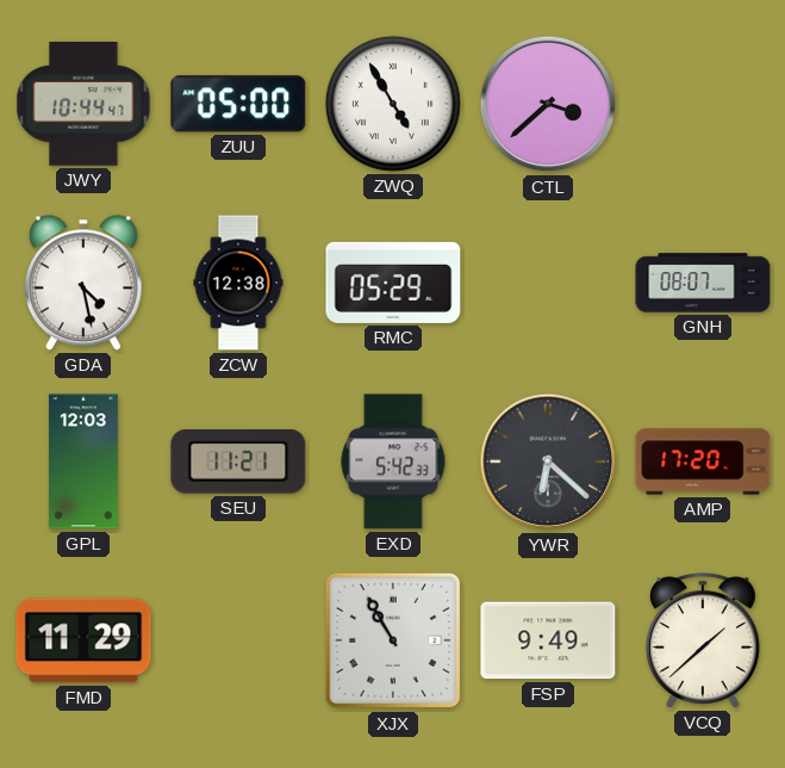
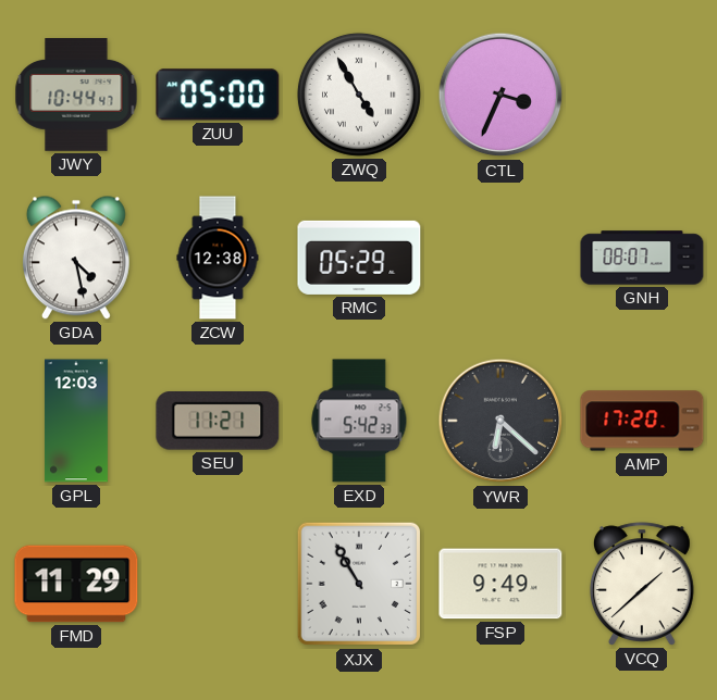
CTL: 3:38 -> 3:34 (500, 95)
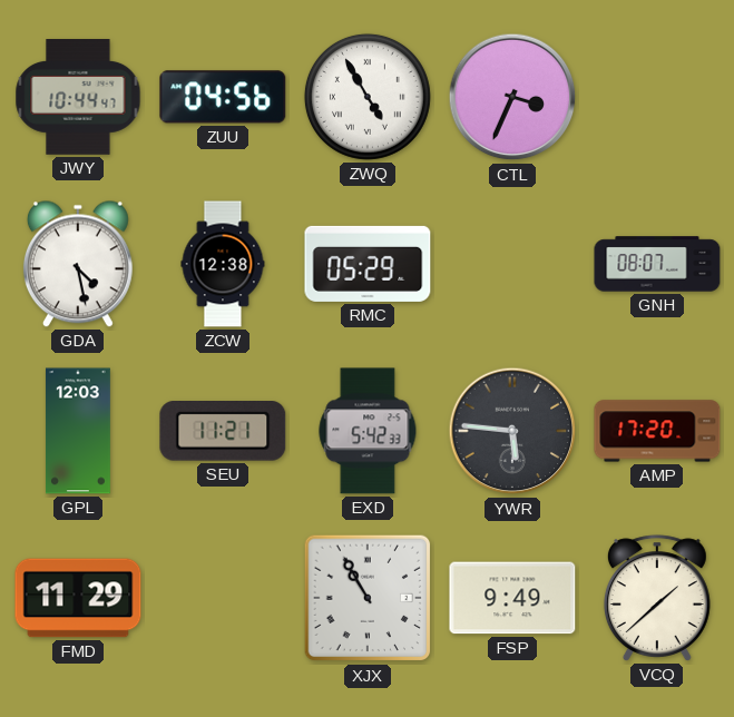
ZUU: 05:00 -> 04:56 (223, 97)
YWR: 6:22 -> 5:46 (512, 431)
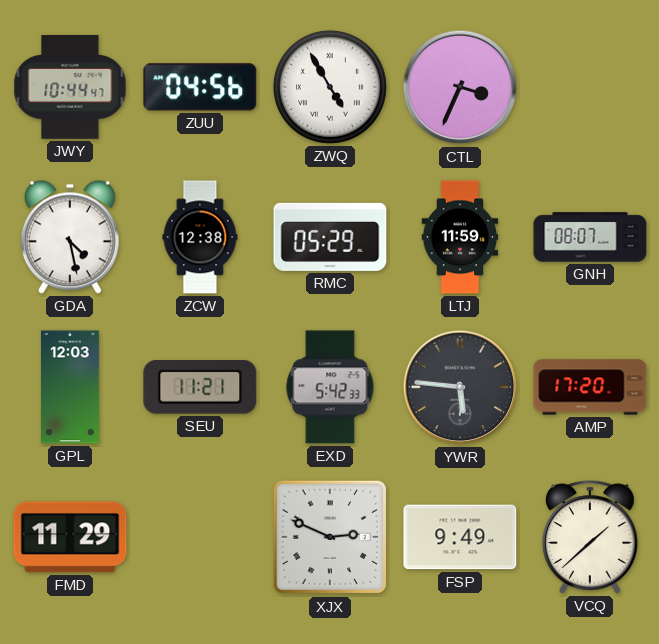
LTJ: none -> 11:59 (460, 237)
XJX: 10:55 -> 2:49 (330, 537)
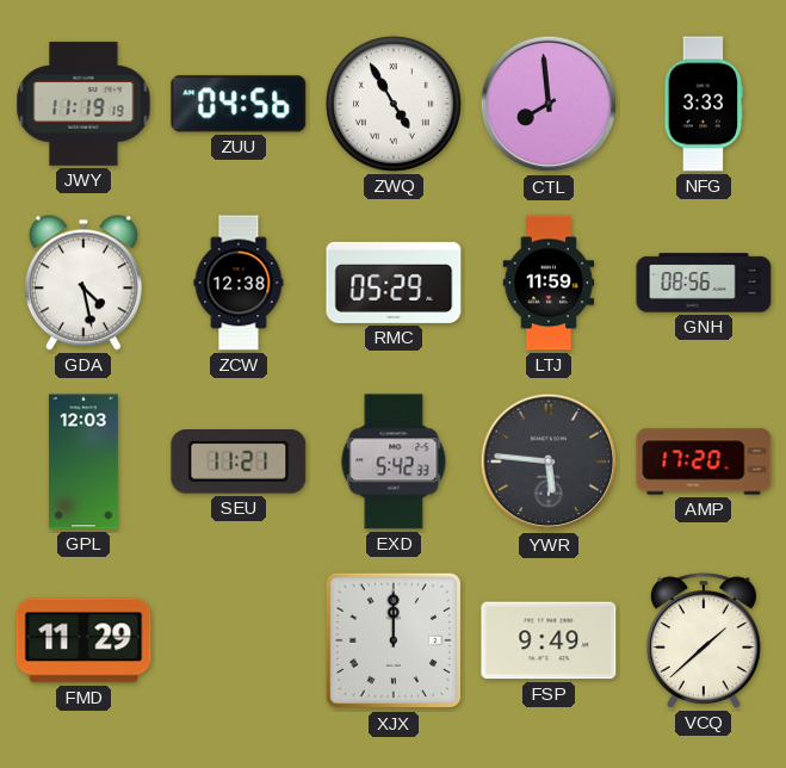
JWY: 10:44 -> 11:19 (83, 105)
CTL: 3:34 -> 7:59 (549, 104)
NFG: none -> 3:33 (704, 104)
GNH: 08:07 -> 08:56 (704, 283)
XJX: 2:49 -> 12:00 (394, 640)
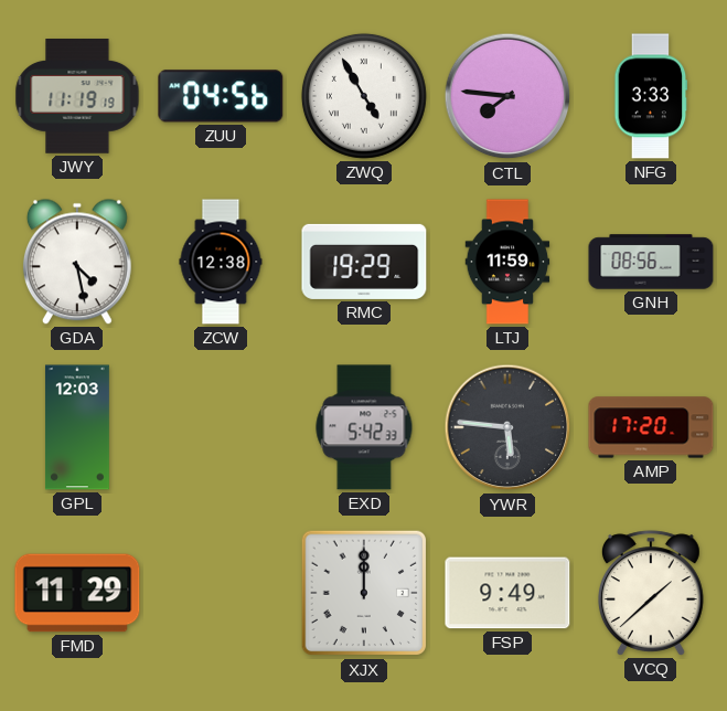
CTL: 7:59 -> 7:46 (507, 96)
RMC: 05:29 -> 19:29 (364, 262)
SEU: 11:21 -> none (239, 463)
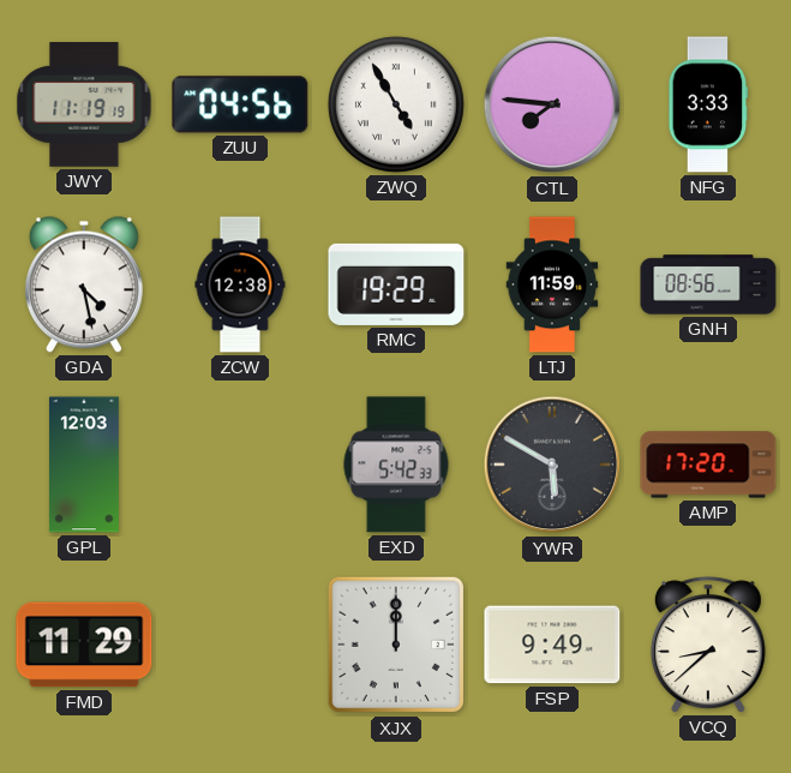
YWR: 5:46 -> 5:50 (552, 465)
VCQ: 1:38 -> 8:38 (708, 645)
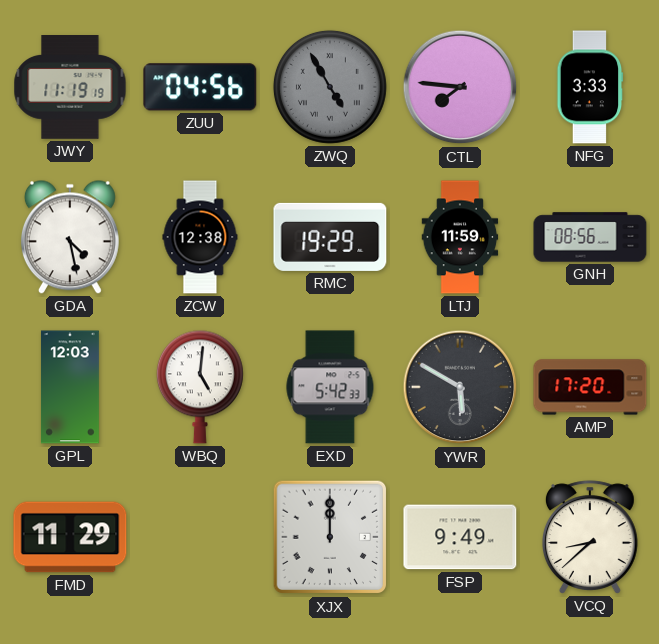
ZWQ dial: white -> grey (330, 87)
WBQ: none -> 5:01 (200, 387)
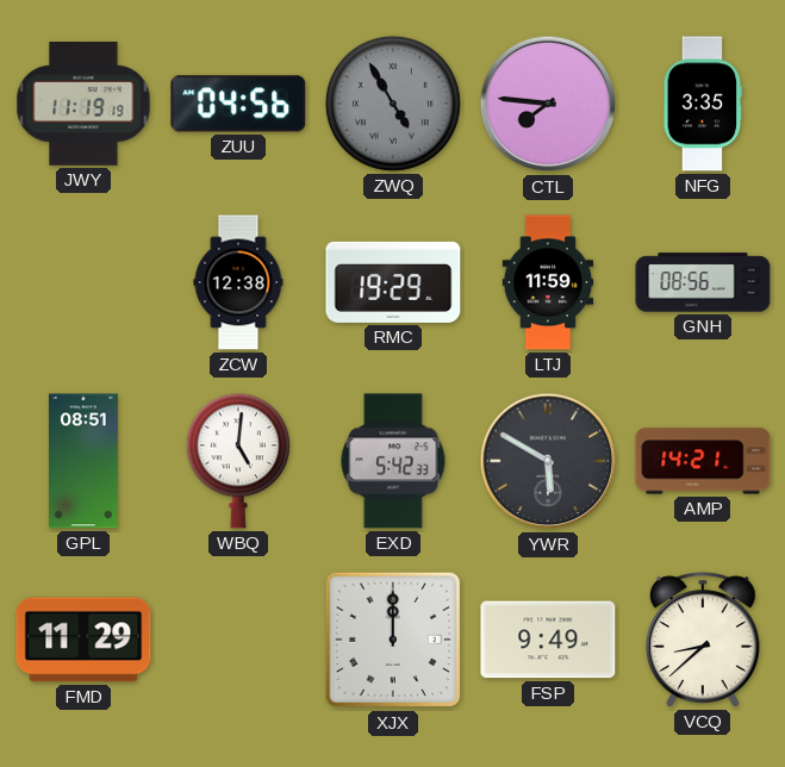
NFG: 3:33 -> 3:35 (703, 104)
GDA: 4:28 -> none (70, 237)
GPL: 12:03 -> 08:51 (83, 461)
AMP: 17:20 -> 14:21 (703, 461)
